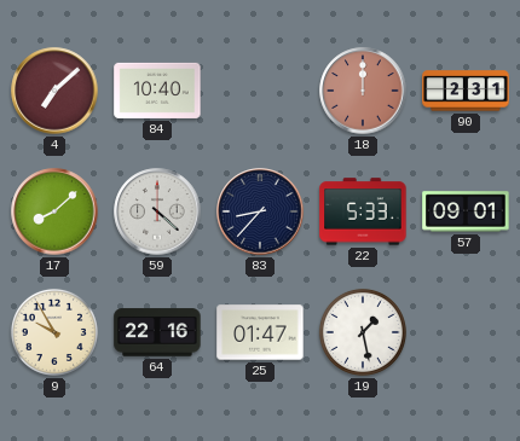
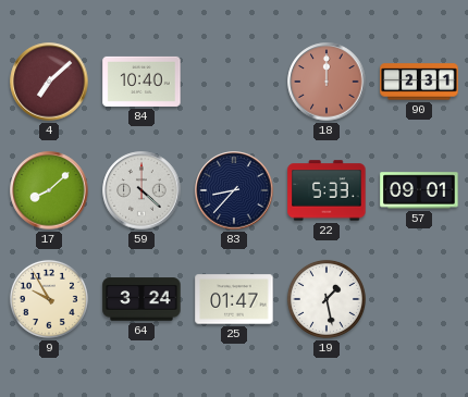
64: 22:16 -> 3:24 (141, 299)
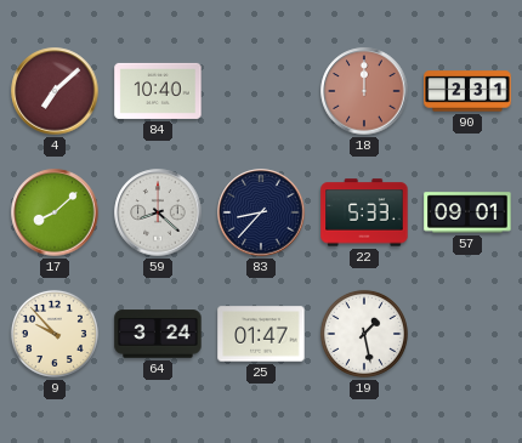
59: 4:22 -> 8:22 (158, 212)
9: 9:55 -> 9:53 (55, 334)
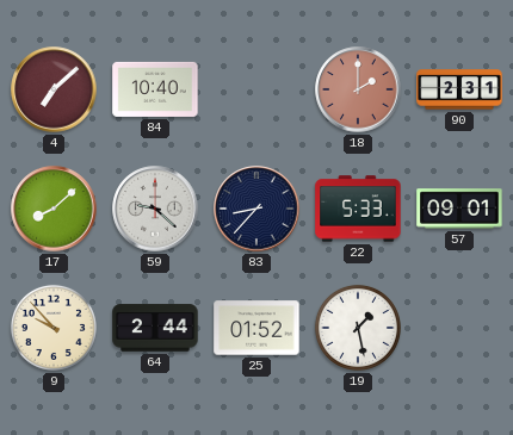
18: 12:00 -> 2:00 (358, 89)
59: 8:22 -> 9:22 (155, 209)
64: 3:24 -> 2:44 (155, 328)
25: 01:47 -> 01:52 (256, 328)
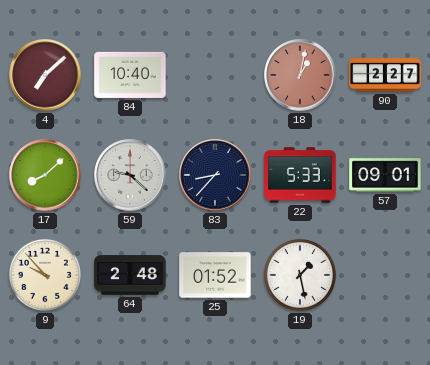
18: 2:00 -> 1:02 (300, 75)
90: 2:31 -> 2:27 (385, 75)
64: 2:44 -> 2:48 (130, 275)
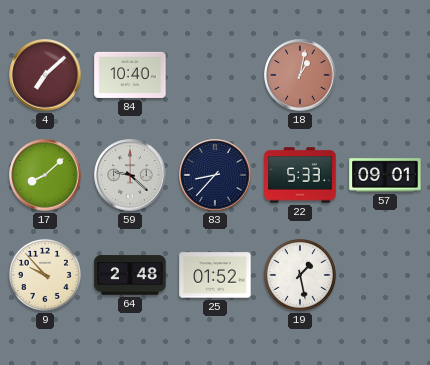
90: 2:27 -> none (385, 75)
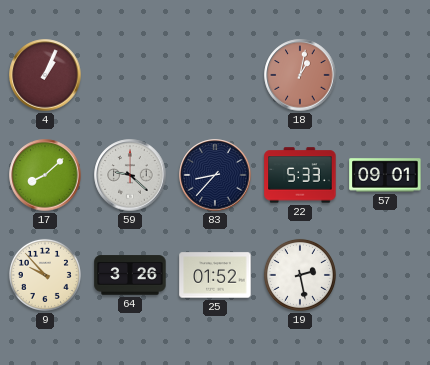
4: 7:08 -> 1:04 (45, 75)
84: 10:40 -> none (130, 75)
64: 2:48 -> 3:26 (130, 275)
19: 1:28 -> 2:28 (300, 275)
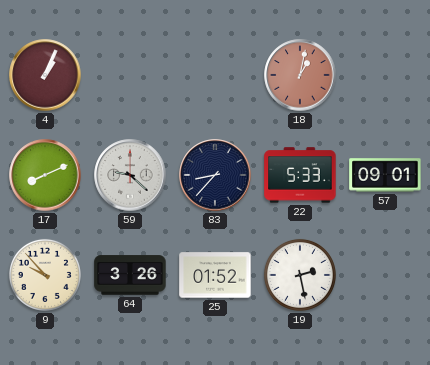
17: 8:08 -> 8:11 (45, 175)
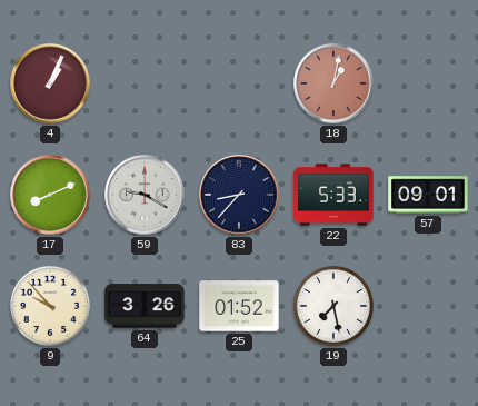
59: 9:22 -> 9:20 (145, 195)
19: 2:28 -> 7:28 (333, 306)
